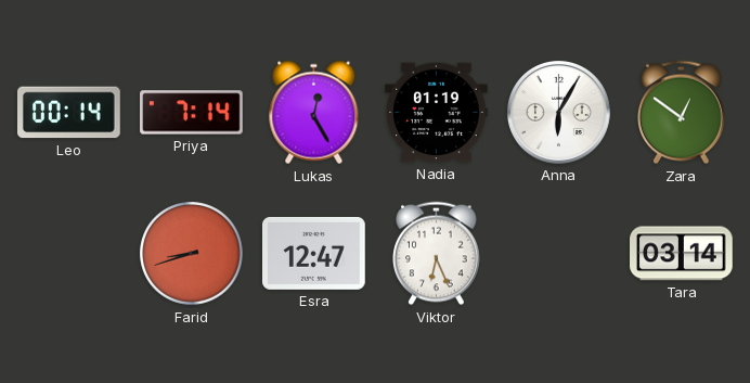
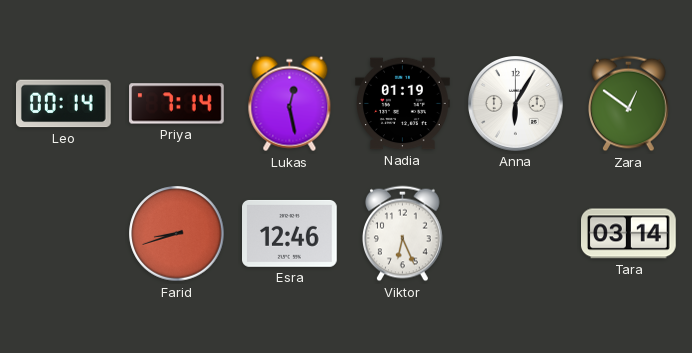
Lukas: 12:25 -> 12:28 (290, 104)
Esra: 12:47 -> 12:46 (290, 233)
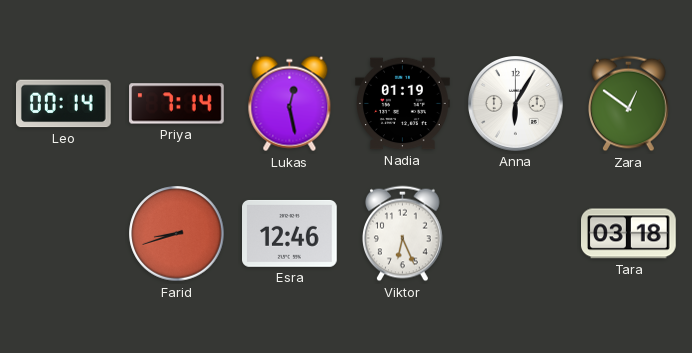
Tara: 03:14 -> 03:18 (629, 234)
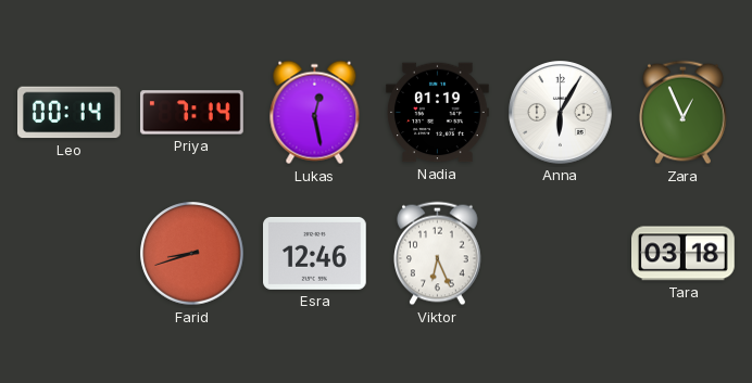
Zara: 12:51 -> 12:56 (684, 113)
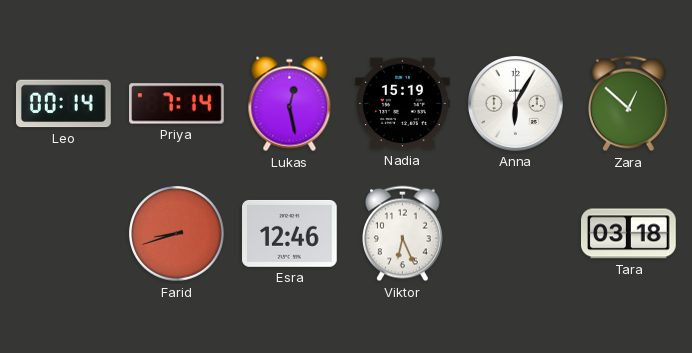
Nadia: 01:19 -> 15:19 (403, 104)
Zara: 12:56 -> 12:52 (629, 104)
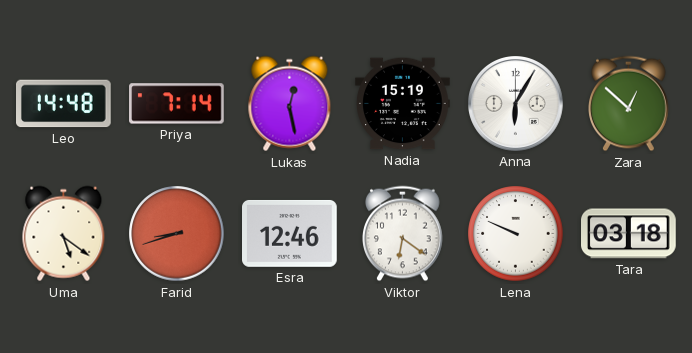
Leo: 00:14 -> 14:48 (64, 104)
Uma: none -> 5:21 (64, 234)
Viktor: 6:26 -> 6:21 (403, 234)
Lena: none -> 9:49 (516, 234)
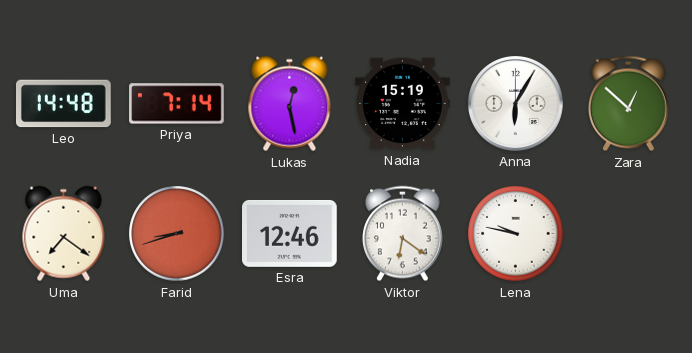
Uma: 5:21 -> 7:21 (64, 234)
Lena: 9:49 -> 9:47 (516, 234)
Tara: 03:18 -> none (629, 234)
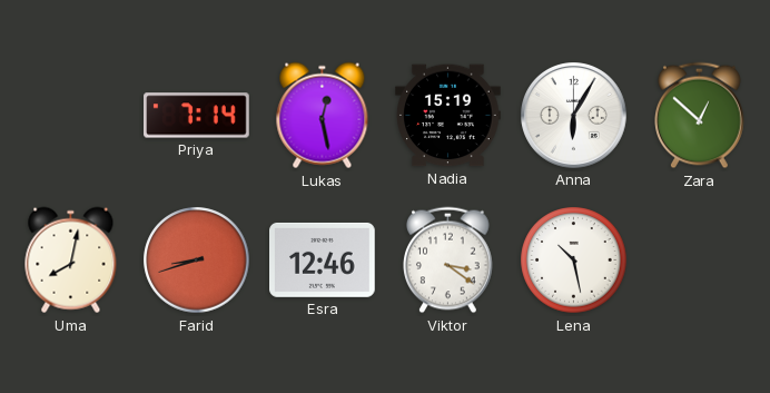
Leo: 14:48 -> none (64, 104)
Uma: 7:21 -> 8:02 (71, 261)
Viktor: 6:21 -> 3:21 (448, 261)
Lena: 9:47 -> 10:28 (574, 261)
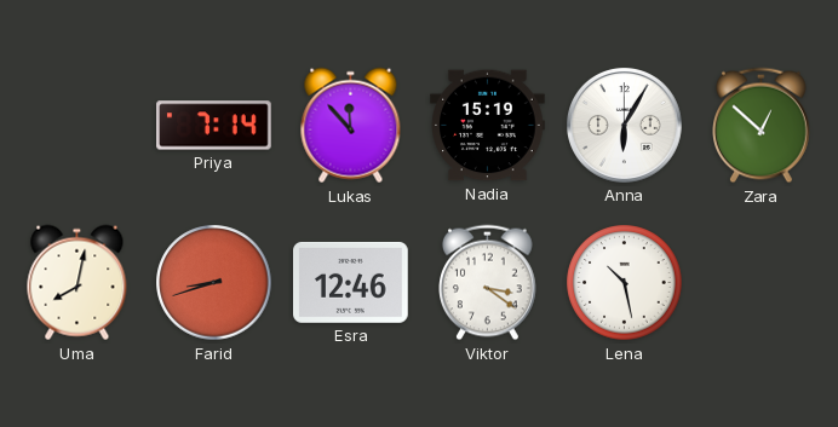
Lukas: 12:28 -> 11:53 (351, 126)
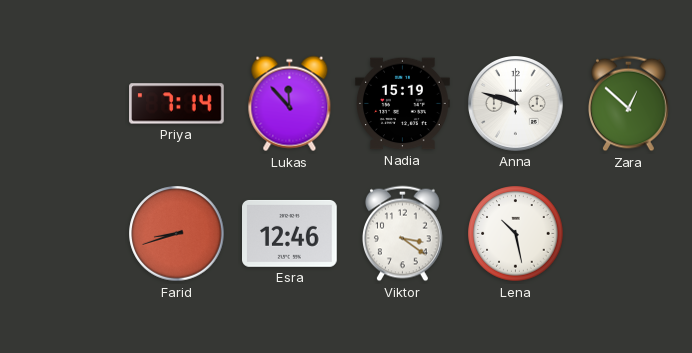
Anna: 6:05 -> 9:48 (516, 104)
Uma: 8:02 -> none (78, 283)
